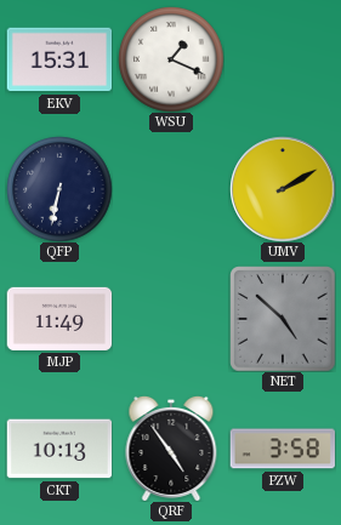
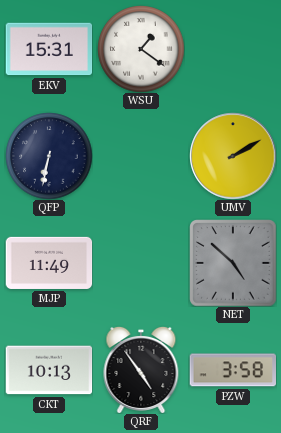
WSU: 1:19 -> 1:21 (141, 49)
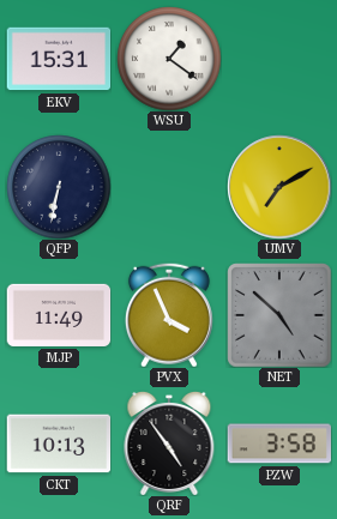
UMV: 2:10 -> 7:10 (279, 187)
PVX: none -> 3:56 (169, 315)
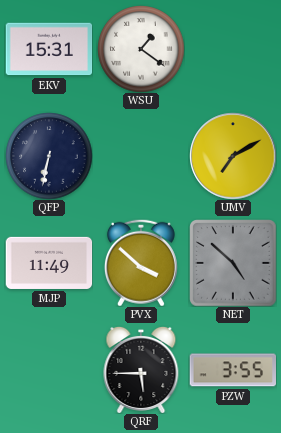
PVX: 3:56 -> 3:52 (141, 263)
CKT: 10:13 -> none (59, 443)
QRF: 4:54 -> 5:45 (141, 370)
PZW: 3:58 -> 3:55 (232, 370)
